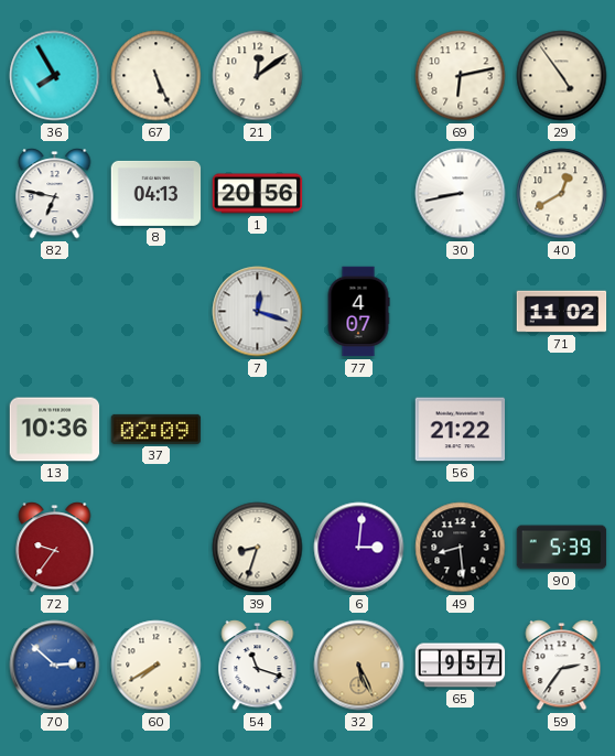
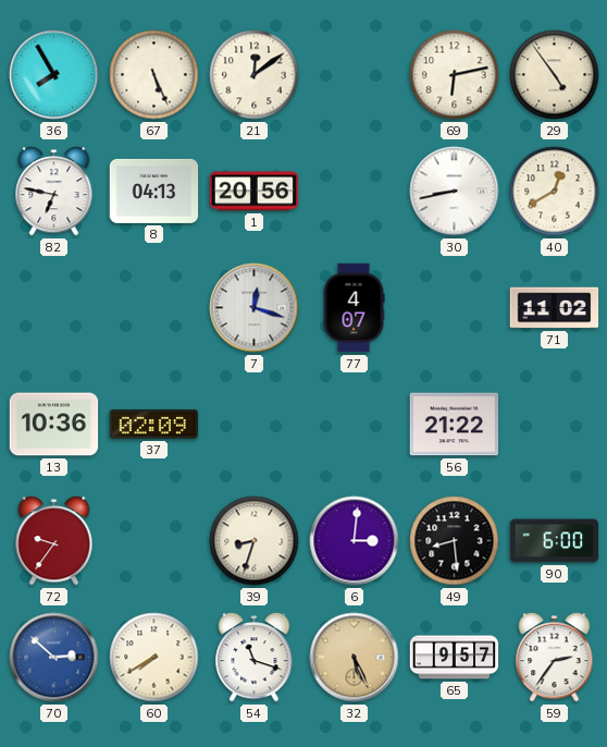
90: 5:39 -> 6:00 (555, 541)
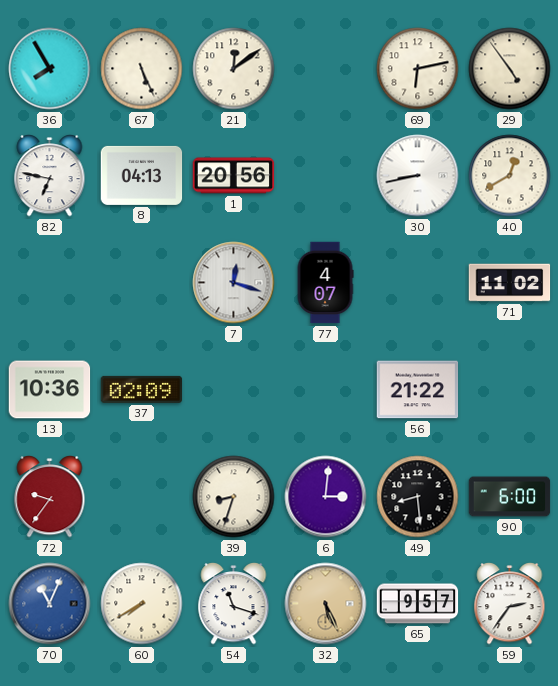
70: 2:52 -> 11:04 (50, 604)
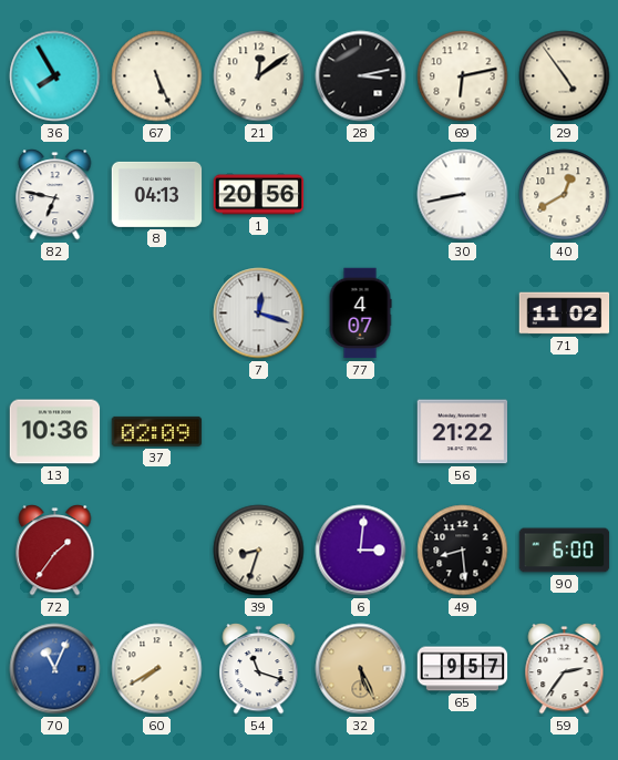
28: none -> 3:13 (361, 76)
72: 9:36 -> 1:36 (55, 551)
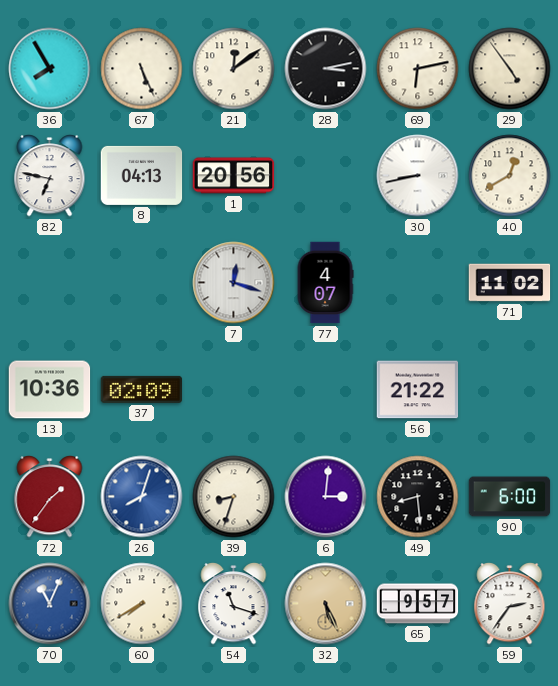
26: none -> 8:03 (142, 497)
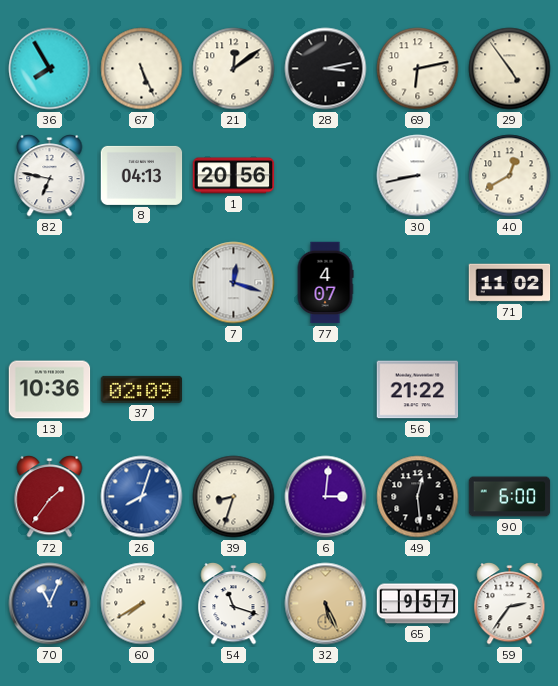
49: 8:29 -> 12:29 (418, 497)
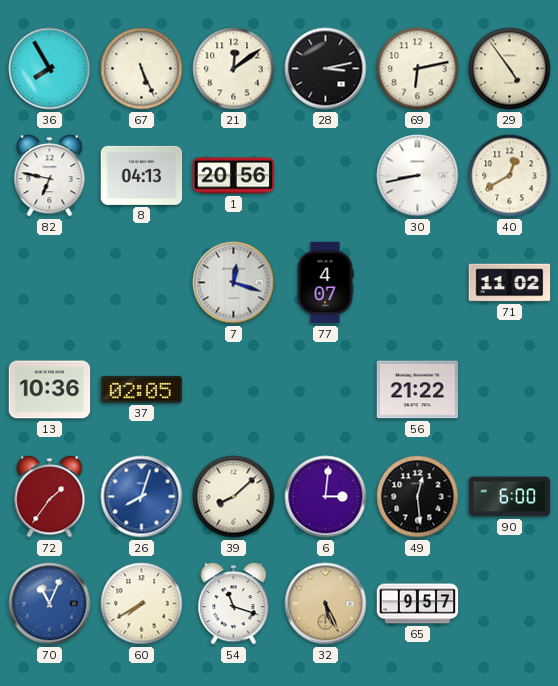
37: 02:09 -> 02:05 (142, 389)
39: 8:33 -> 8:08 (234, 497)
59: 2:36 -> none (510, 604)
